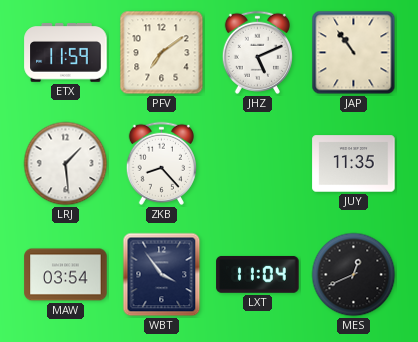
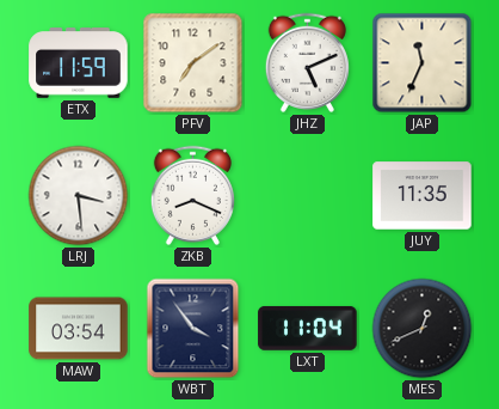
JAP: 10:54 -> 11:34 (423, 63)
LRJ: 1:29 -> 3:29 (79, 196)
ZKB: 8:23 -> 8:19 (192, 195)
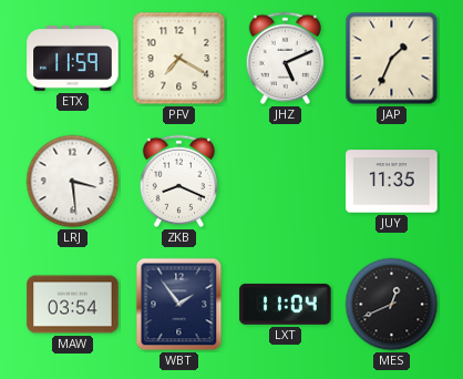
PFV: 7:09 -> 7:20 (179, 59)
JAP: 11:34 -> 1:34 (392, 59)
WBT: 3:54 -> 1:54 (179, 305)
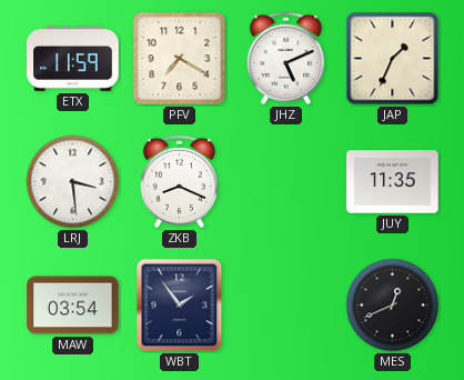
LXT: 11:04 -> none (286, 304)
